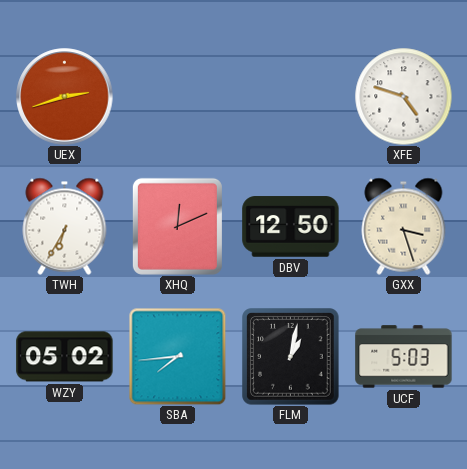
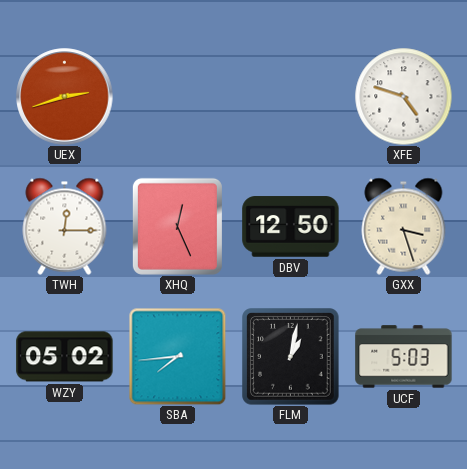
TWH: 6:35 -> 12:15 (65, 226)
XHQ: 12:11 -> 12:26 (177, 226)
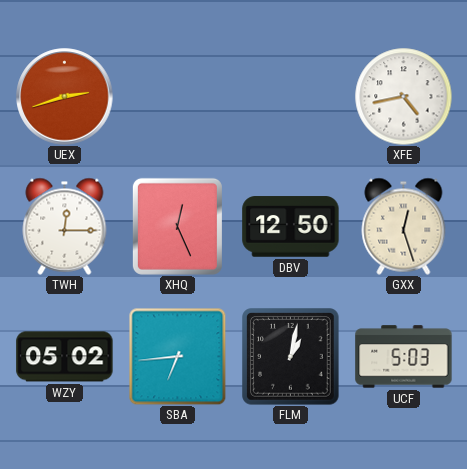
XFE: 4:48 -> 4:43 (403, 96)
GXX: 3:27 -> 12:27 (404, 226)
SBA: 7:44 -> 6:44 (177, 356)
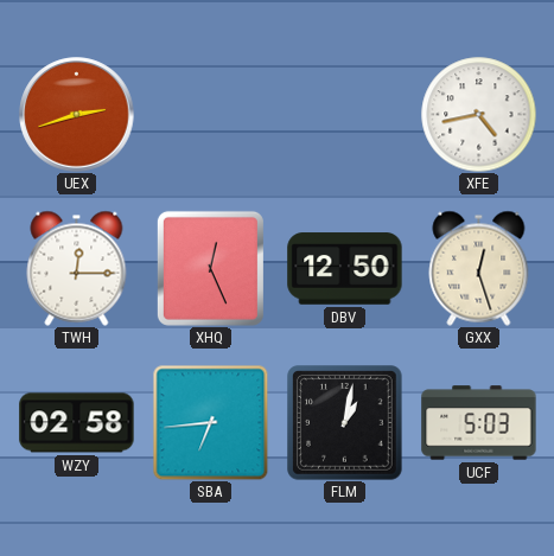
WZY: 05:02 -> 02:58 (77, 423)
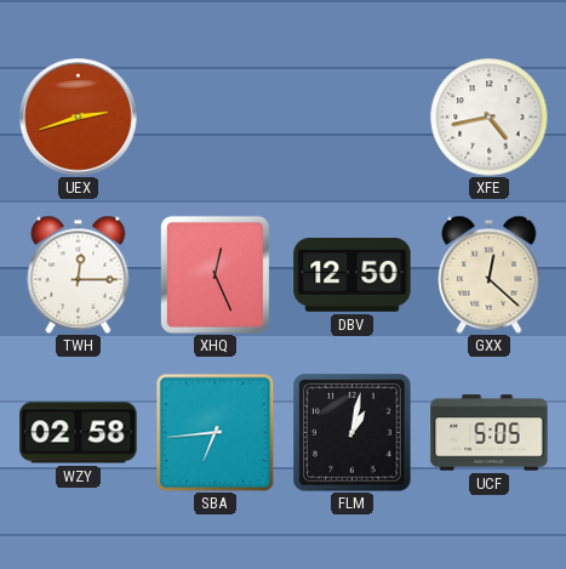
GXX: 12:27 -> 12:22 (490, 274)
UCF: 5:03 -> 5:05 (490, 433)
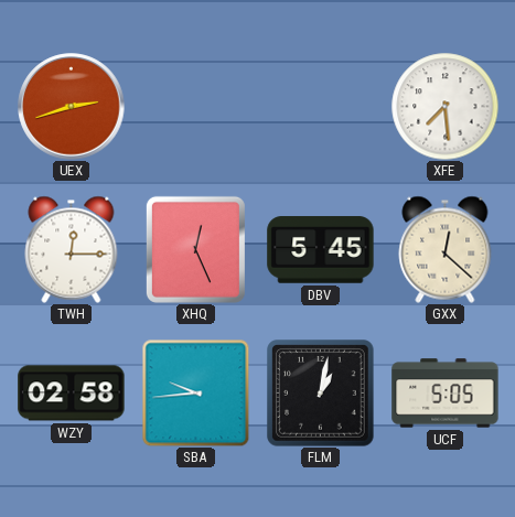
XFE: 4:43 -> 7:29 (444, 106)
DBV: 12:50 -> 5:45 (321, 250)
SBA: 6:44 -> 9:44 (195, 392)
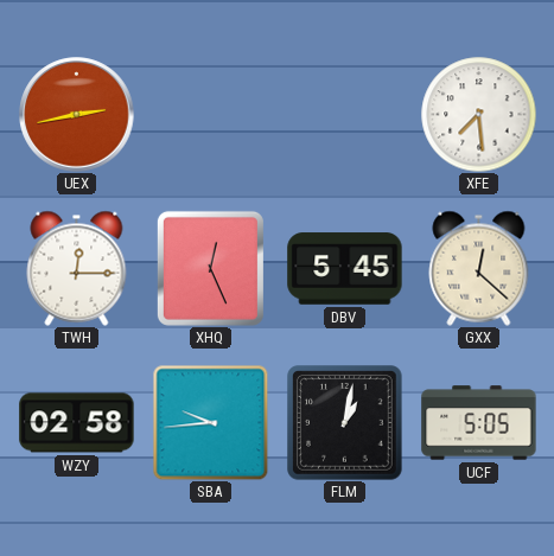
UEX: 2:42 -> 2:43 (77, 115)
